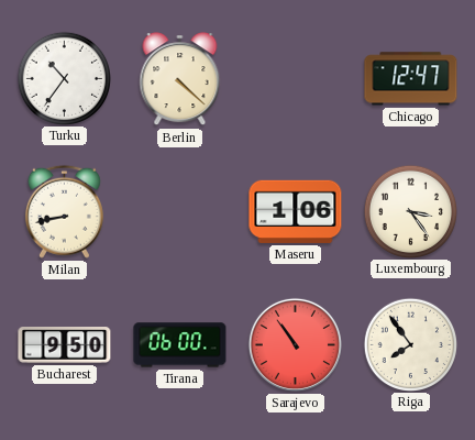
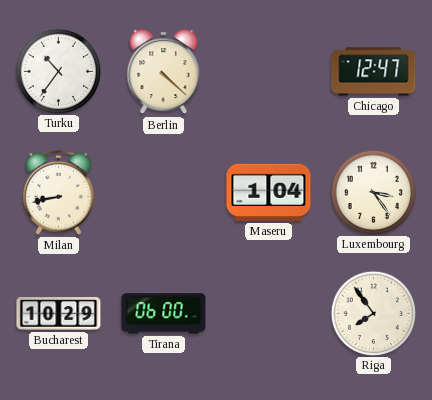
Maseru: 1:06 -> 1:04 (269, 192)
Bucharest: 9:50 -> 10:29 (59, 314)
Sarajevo: 10:54 -> none (295, 344)
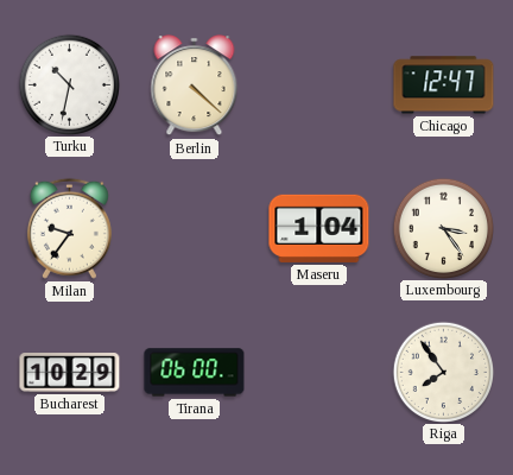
Turku: 10:36 -> 10:32 (69, 84)
Milan: 8:43 -> 9:36 (69, 228)
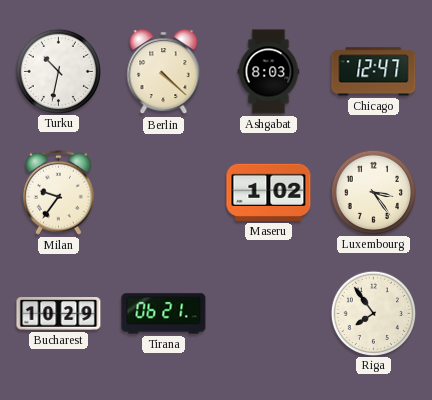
Ashgabat: none -> 8:03 (269, 72)
Maseru: 1:04 -> 1:02 (269, 192)
Tirana: 06:00 -> 06:21 (164, 314)
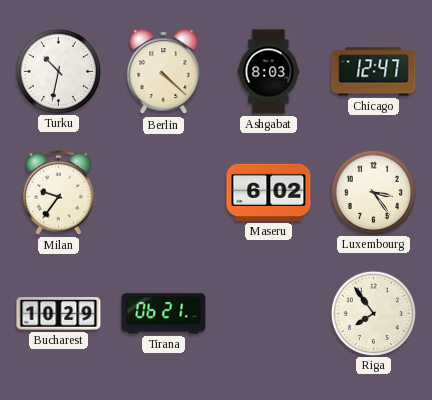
Maseru: 1:02 -> 6:02 (269, 192)
